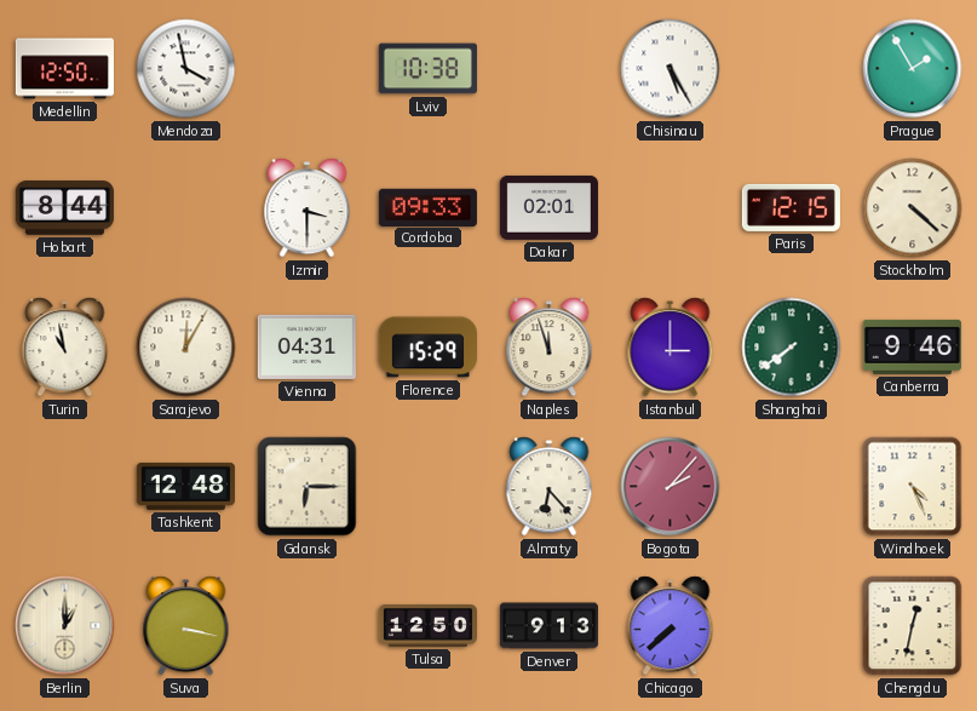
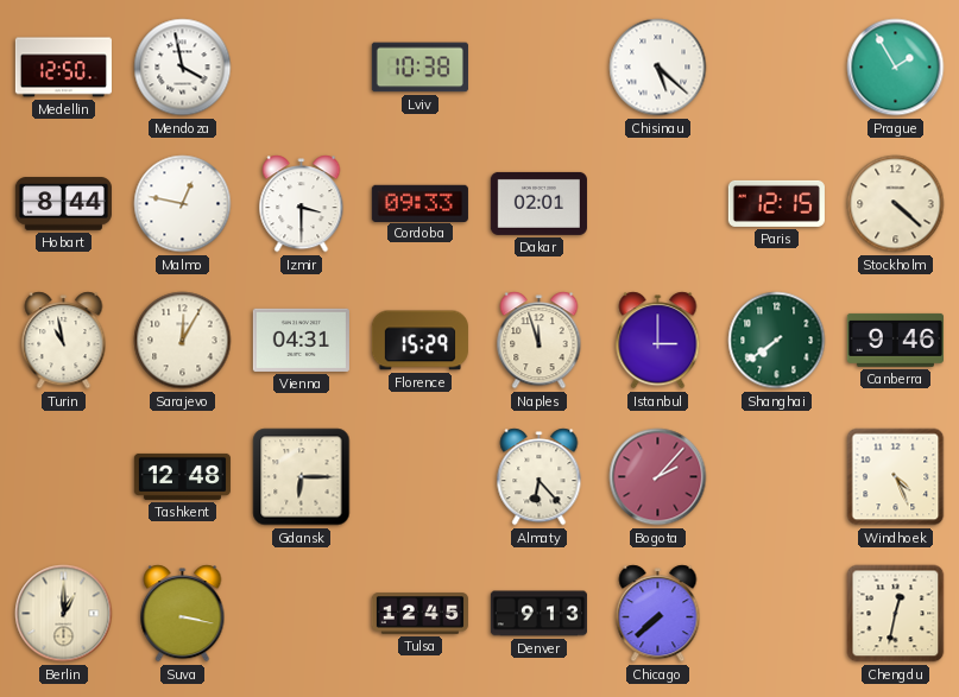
Chisinau: 5:25 -> 5:22 (658, 68)
Malmo: none -> 12:47 (183, 204)
Tulsa: 12:50 -> 12:45 (419, 614)
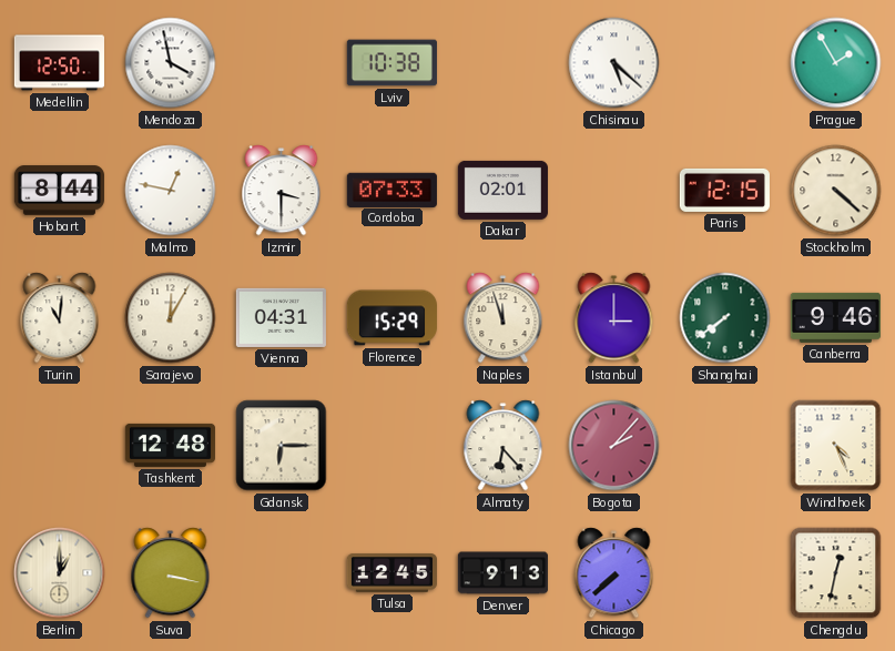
Cordoba: 09:33 -> 07:33 (391, 190)
Turin: 10:58 -> 11:01 (60, 318)
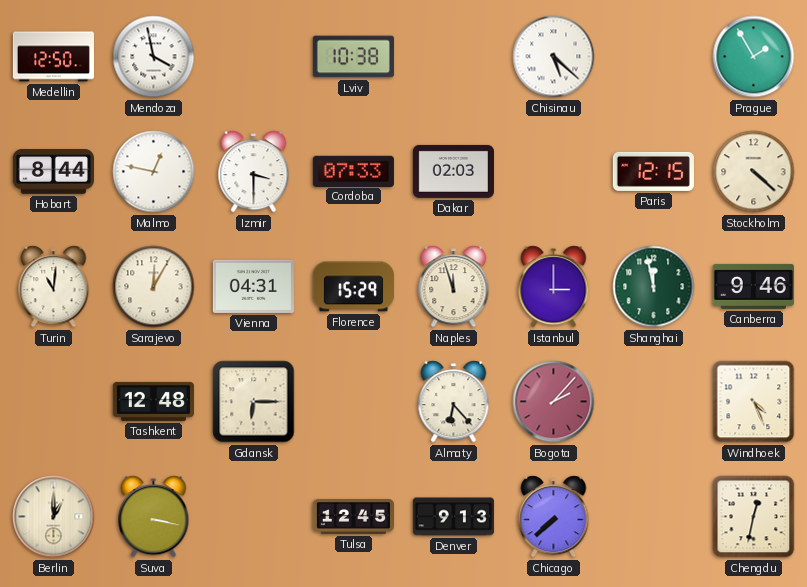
Dakar: 02:01 -> 02:03 (453, 171)
Shanghai: 7:39 -> 11:58 (654, 287)
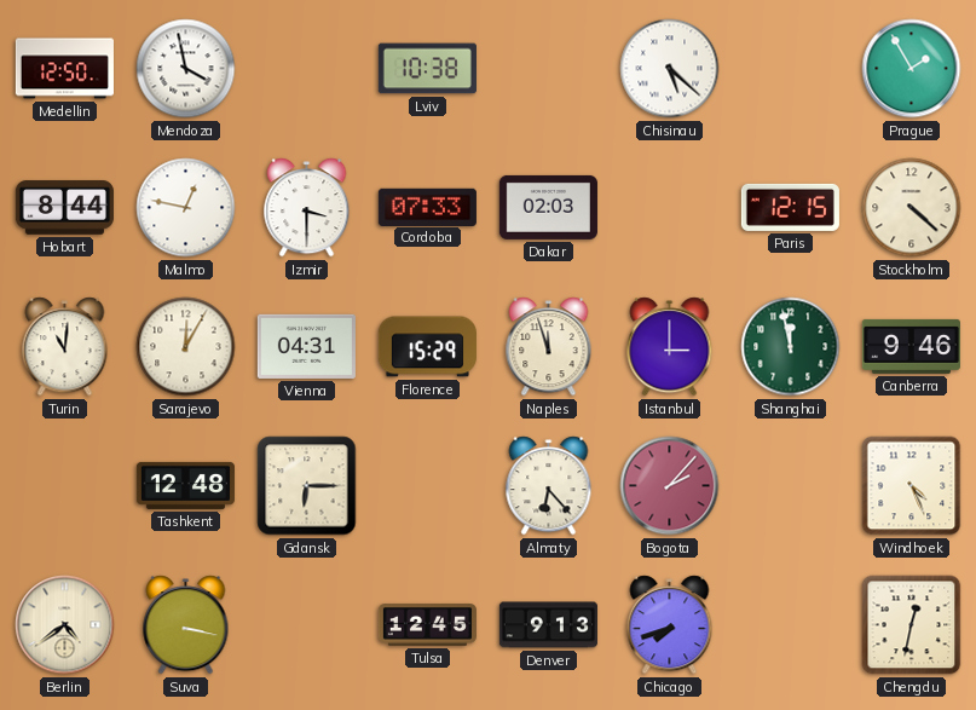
Berlin: 1:00 -> 4:39 (65, 625)
Chicago: 7:38 -> 7:42 (670, 625)
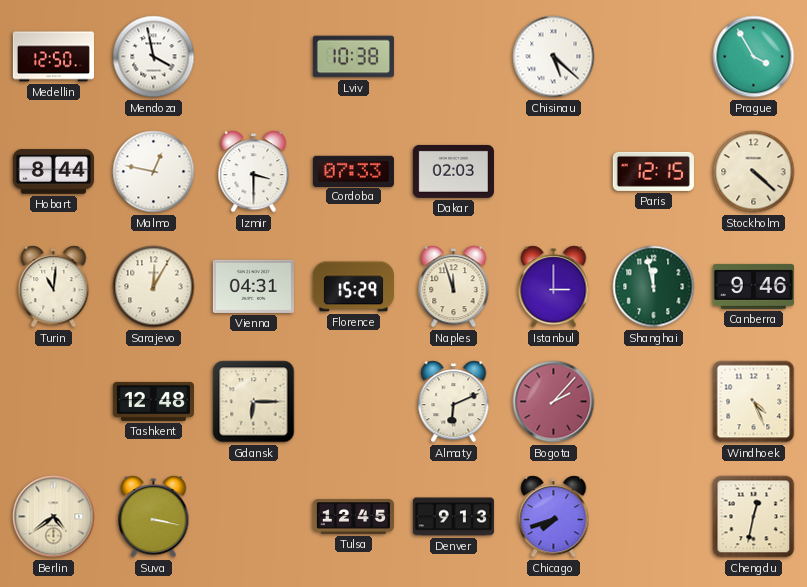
Prague: 1:55 -> 3:55 (754, 57)
Almaty: 6:23 -> 6:11 (454, 402)
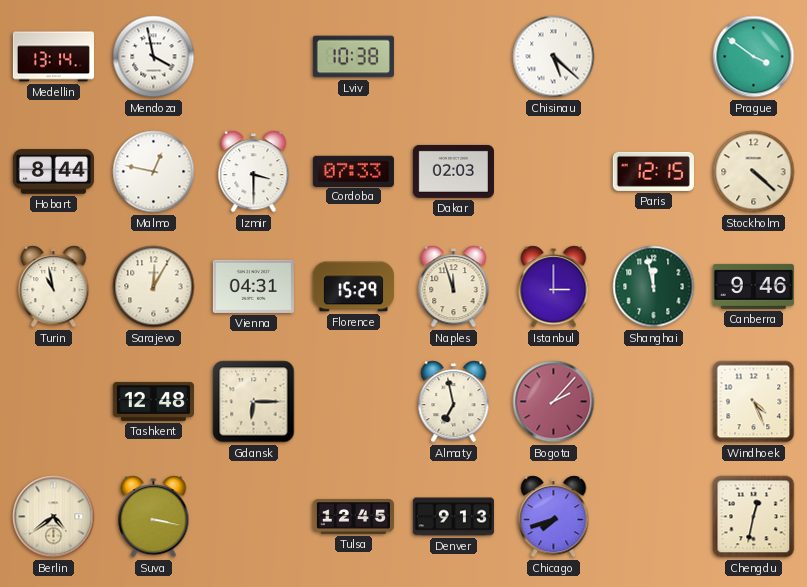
Medellin: 12:50 -> 13:14 (53, 57)
Prague: 3:55 -> 3:51 (754, 57)
Turin: 11:01 -> 10:58 (54, 287)
Almaty: 6:11 -> 6:58 (454, 402)
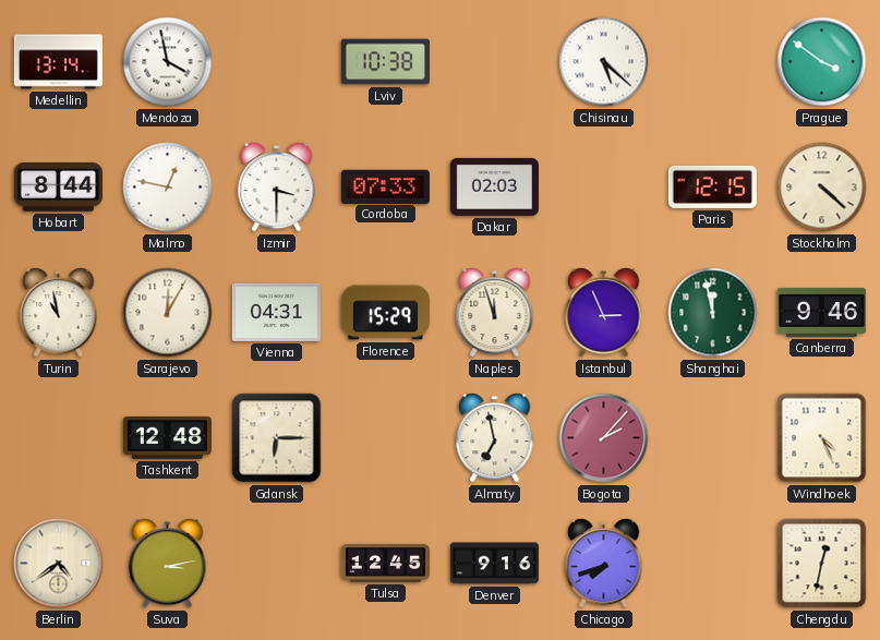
Istanbul: 3:00 -> 2:56 (604, 313)
Suva: 3:17 -> 3:13 (168, 564)
Denver: 9:13 -> 9:16 (494, 564)
